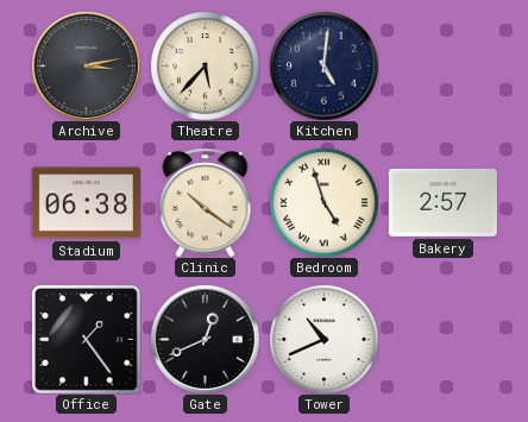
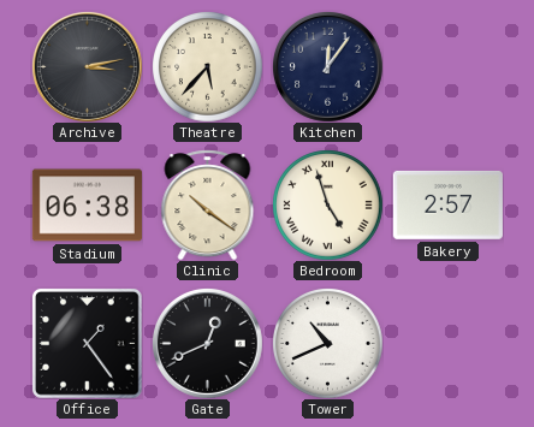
Kitchen: 5:01 -> 12:06 (327, 66)
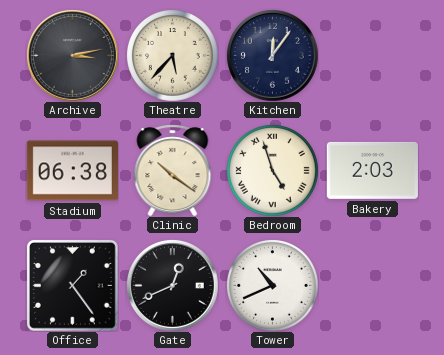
Bakery: 2:57 -> 2:03 (372, 170)
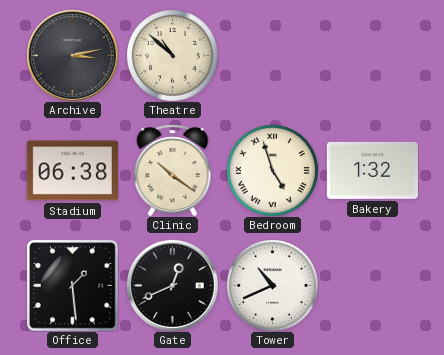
Theatre: 5:37 -> 10:52 (173, 56)
Kitchen: 12:06 -> none (272, 55)
Bakery: 2:03 -> 1:32 (372, 170)
Office: 1:24 -> 1:29 (72, 285)
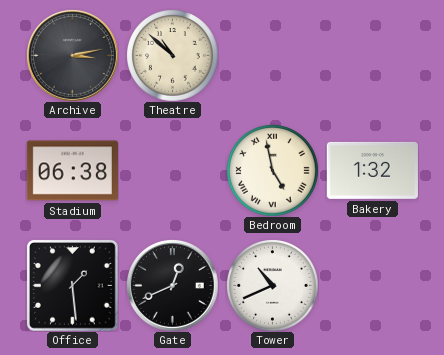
Clinic: 10:21 -> none (173, 170)
Bedroom: 4:57 -> 4:58 (273, 171)
